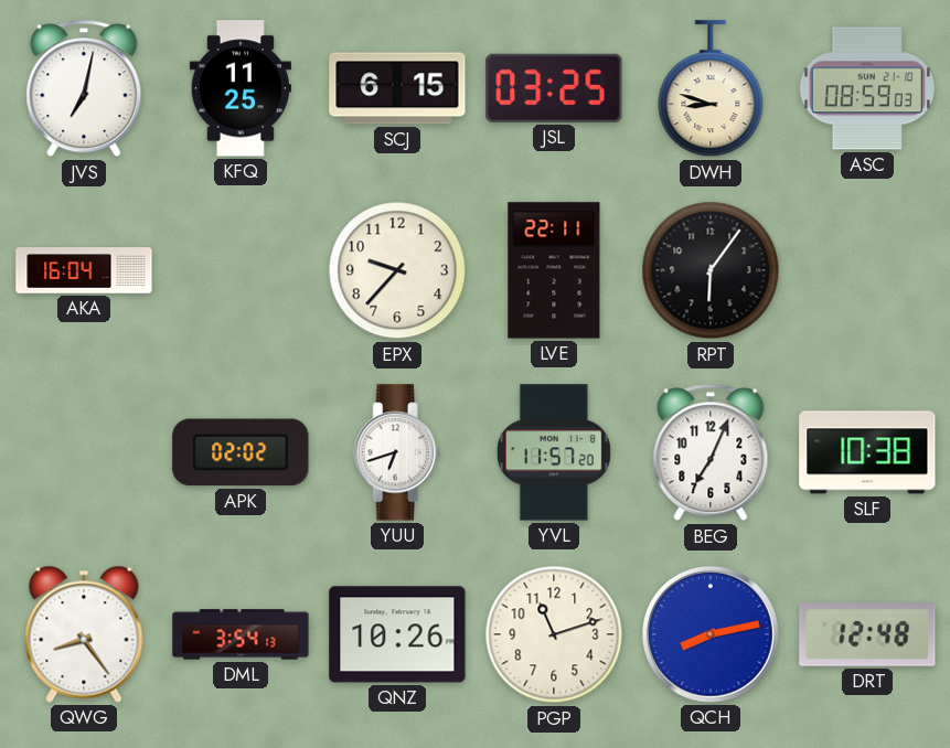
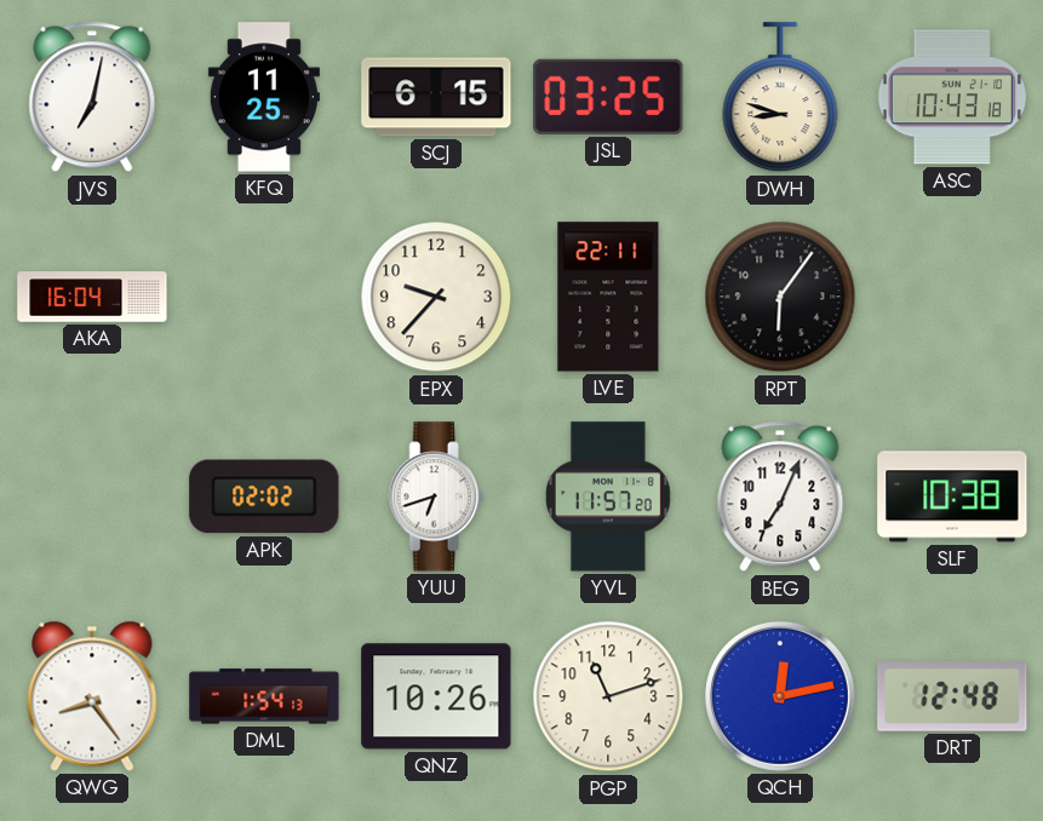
ASC: 08:59 -> 10:43 (952, 97)
DML: 3:54 -> 1:54 (264, 696)
QCH: 8:13 -> 12:13 (780, 696)
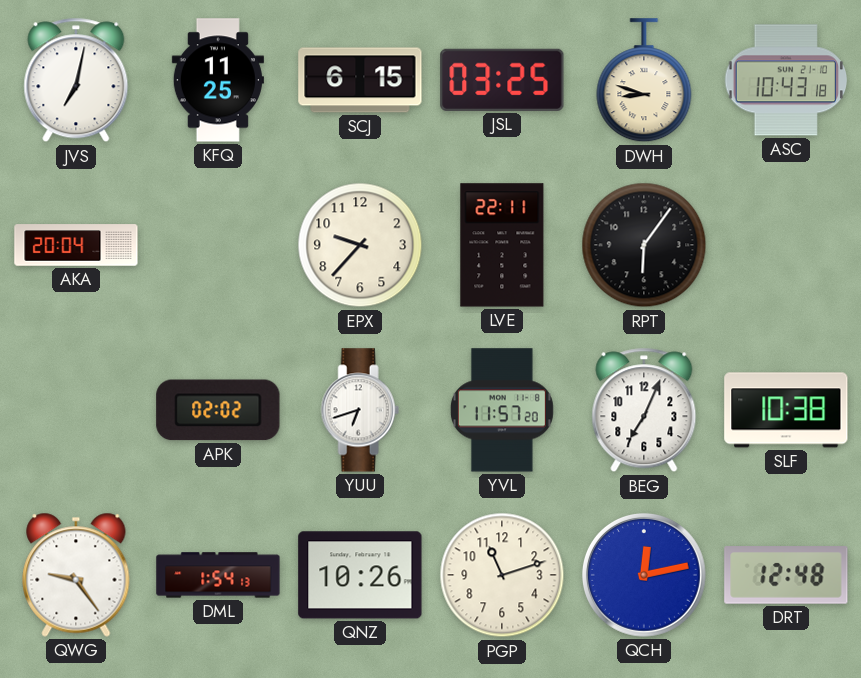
AKA: 16:04 -> 20:04 (76, 245)
QWG: 8:24 -> 9:24 (76, 575)
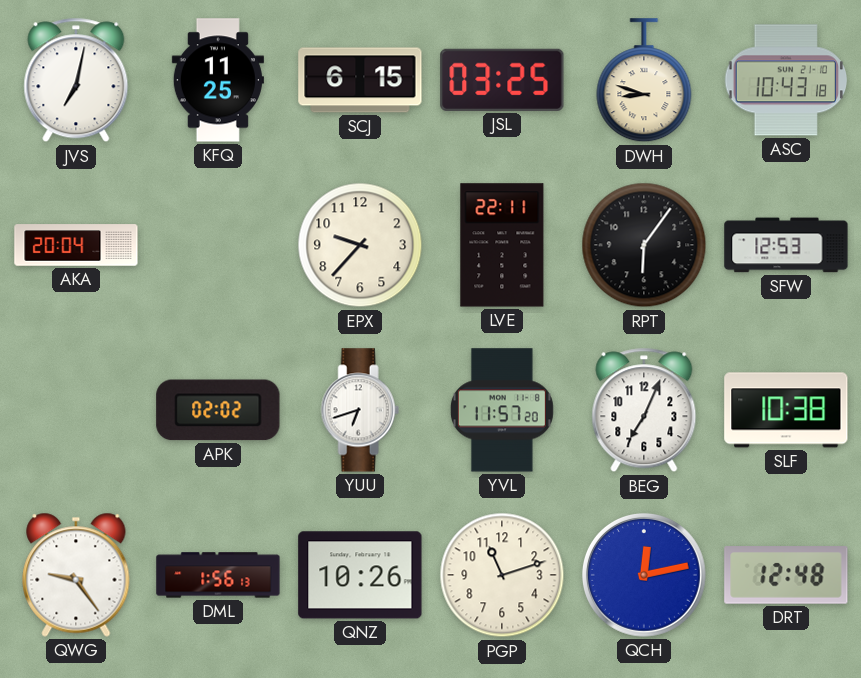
SFW: none -> 12:53 (786, 245)
DML: 1:54 -> 1:56 (218, 575)
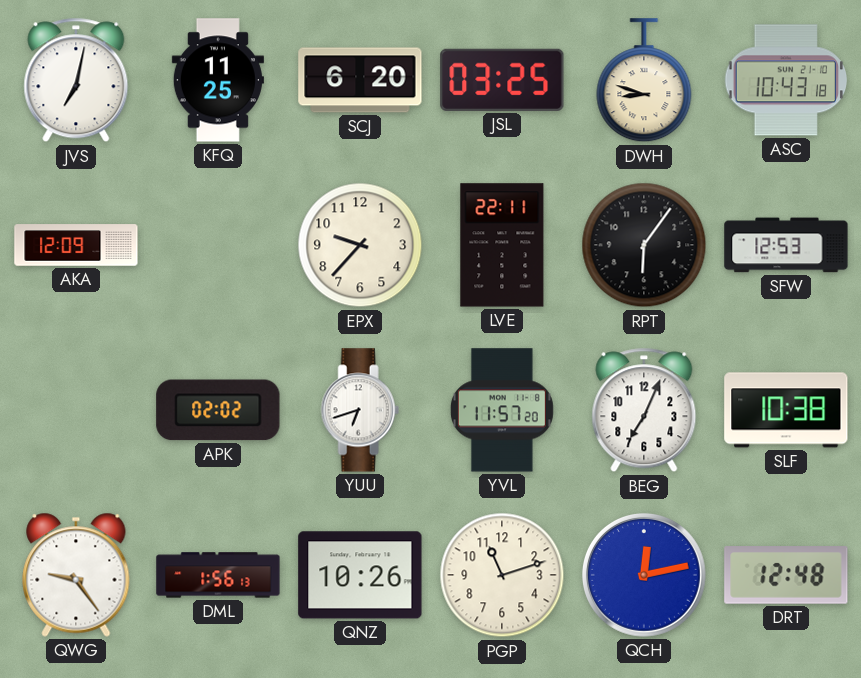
SCJ: 6:15 -> 6:20 (360, 80)
AKA: 20:04 -> 12:09 (76, 245)
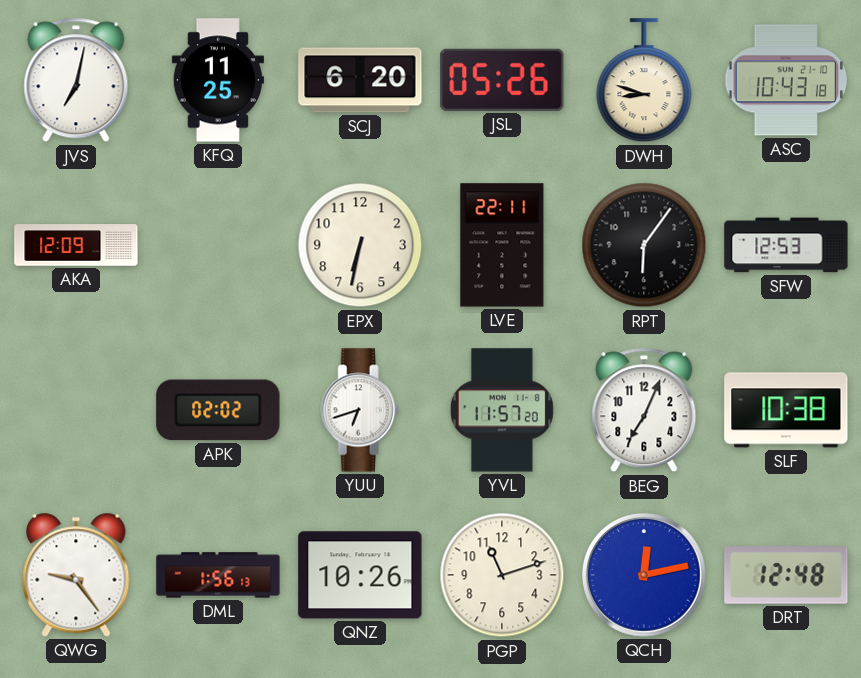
JSL: 03:25 -> 05:26 (502, 80)
EPX: 9:37 -> 6:32 (360, 245)
